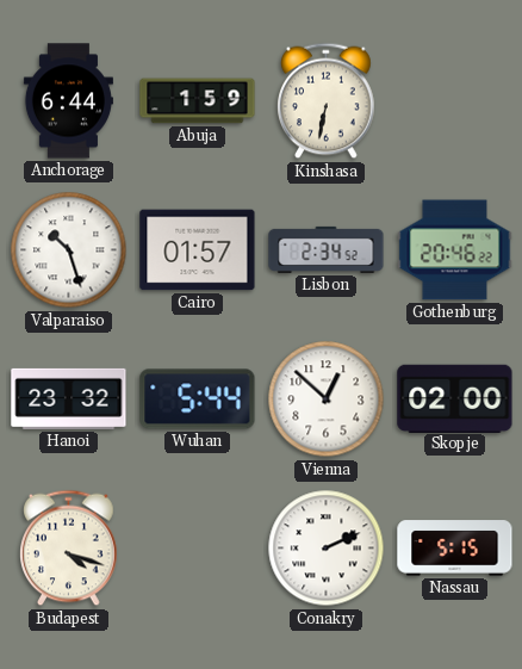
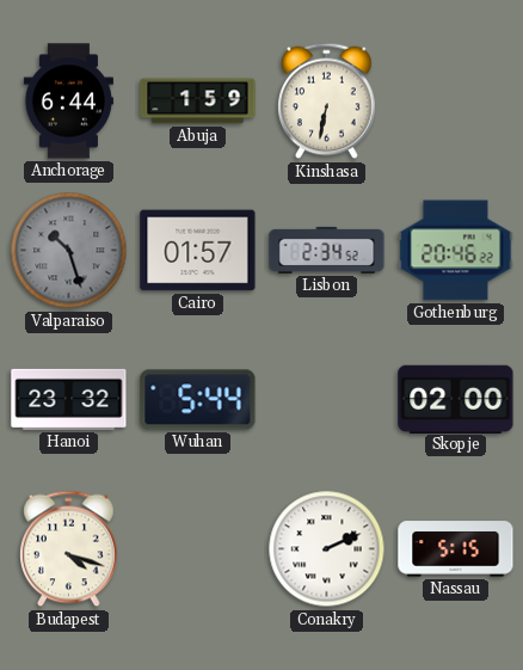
Valparaiso dial: white -> grey (69, 251)
Vienna: 12:52 -> none (327, 399)
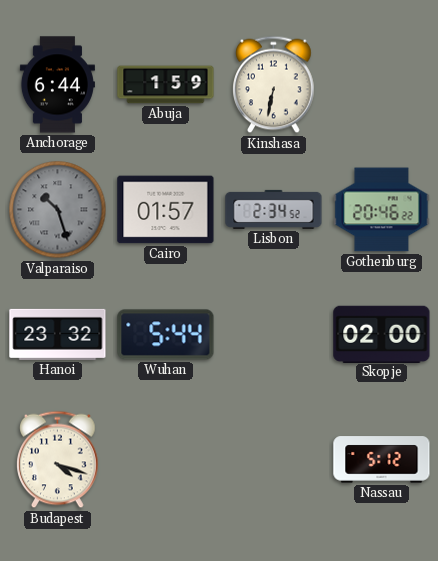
Conakry: 2:11 -> none (327, 549)
Nassau: 5:15 -> 5:12 (382, 460)
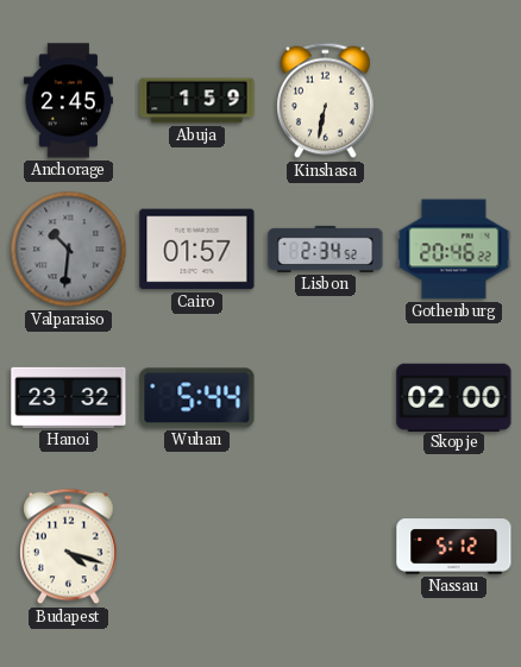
Anchorage: 6:44 -> 2:45 (68, 101)
Valparaiso: 10:27 -> 10:31 (69, 250)
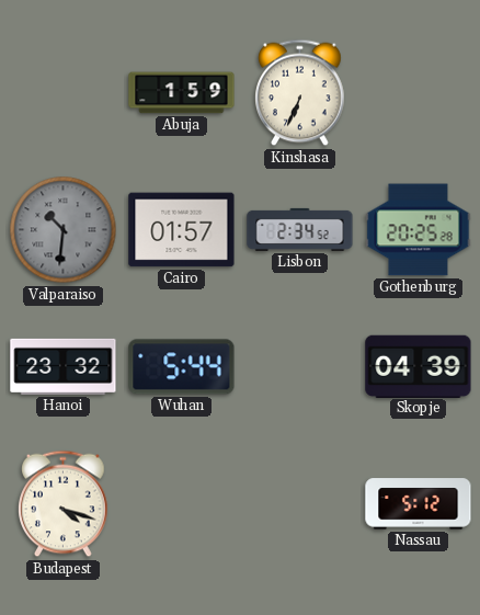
Anchorage: 2:45 -> none (68, 101)
Kinshasa: 6:32 -> 6:34 (300, 93)
Gothenburg: 20:46 -> 20:25 (419, 230)
Skopje: 02:00 -> 04:39 (419, 366)
